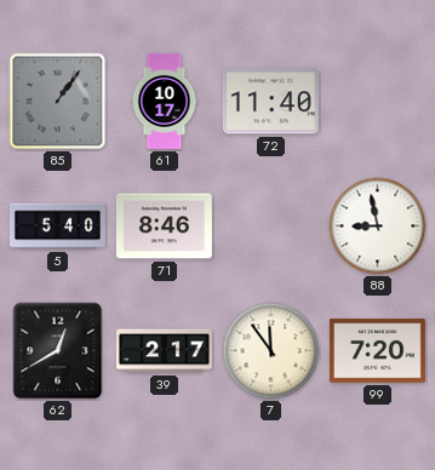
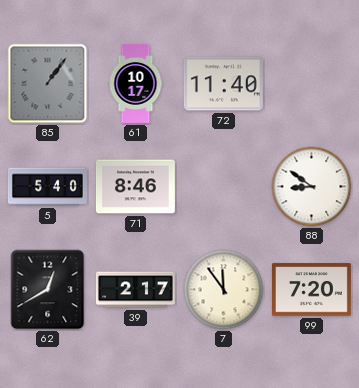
88: 8:58 -> 8:51 (312, 187)
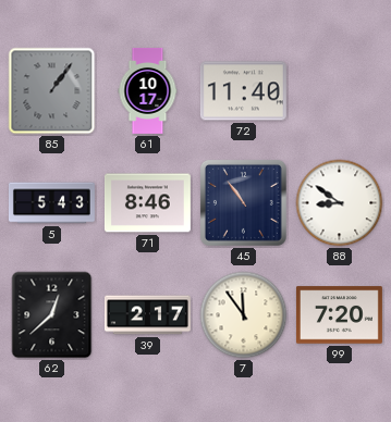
5: 5:40 -> 5:43 (51, 203)
45: none -> 10:54 (243, 202)
62: 12:40 -> 12:38 (52, 315)
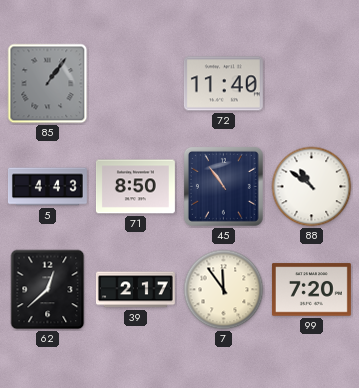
61: 10:17 -> none (148, 90)
5: 5:43 -> 4:43 (47, 187)
71: 8:46 -> 8:50 (135, 187)
88: 8:51 -> 10:51 (312, 187)
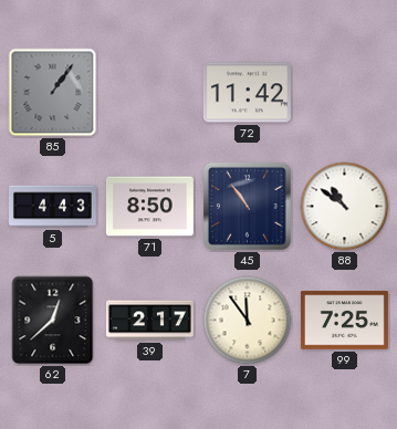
72: 11:40 -> 11:42 (247, 93)
99: 7:20 -> 7:25 (344, 321)
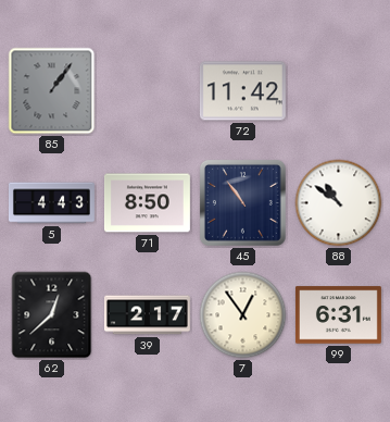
7: 11:54 -> 12:54 (243, 315)
99: 7:25 -> 6:31 (338, 315)
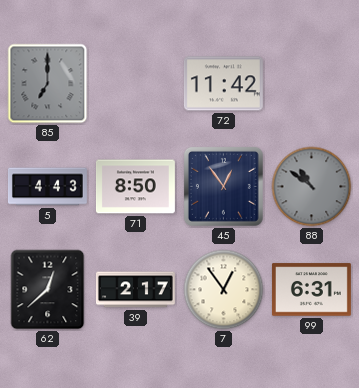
85: 1:06 -> 7:00 (48, 84)
45: 10:54 -> 12:54 (223, 186)
88 dial: white -> grey (312, 187)
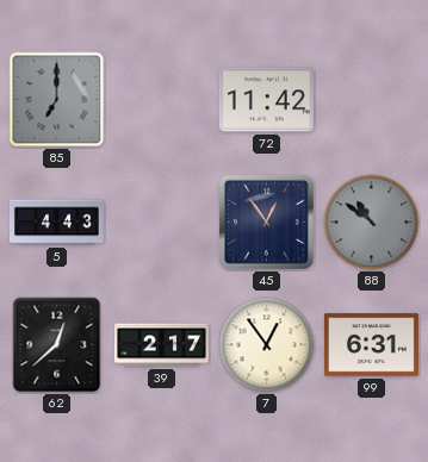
71: 8:50 -> none (135, 187)
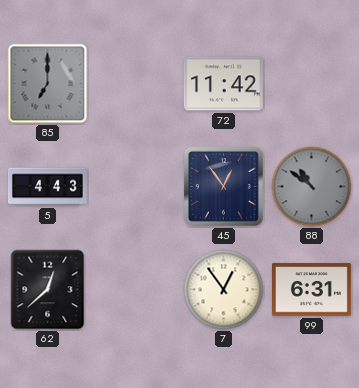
39: 2:17 -> none (161, 345)
